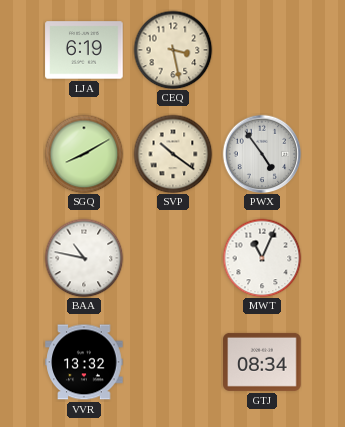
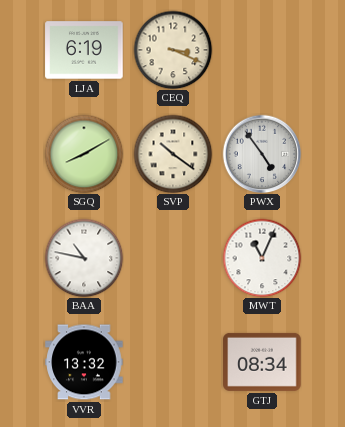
CEQ: 3:28 -> 3:19 (173, 50)
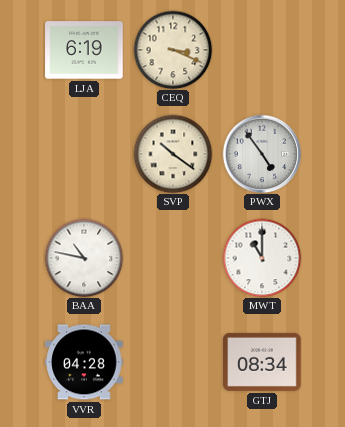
SGQ: 8:10 -> none (84, 154)
MWT: 11:04 -> 11:00 (262, 258)
VVR: 13:32 -> 04:28 (84, 362)
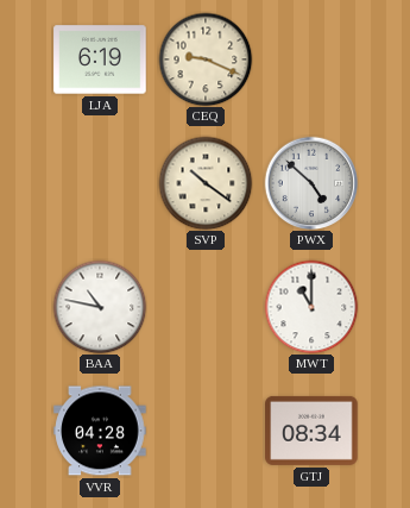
CEQ: 3:19 -> 9:19 (206, 59)
PWX: 4:54 -> 4:52 (311, 183)
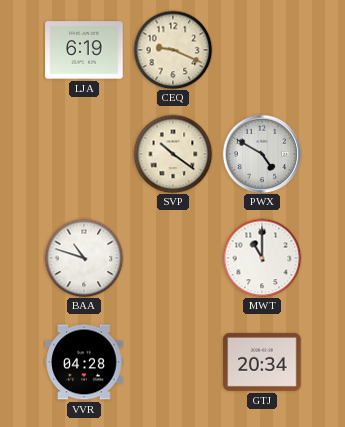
PWX: 4:52 -> 4:50 (262, 154)
BAA: 10:47 -> 10:48 (84, 258)
GTJ: 08:34 -> 20:34 (262, 362)
